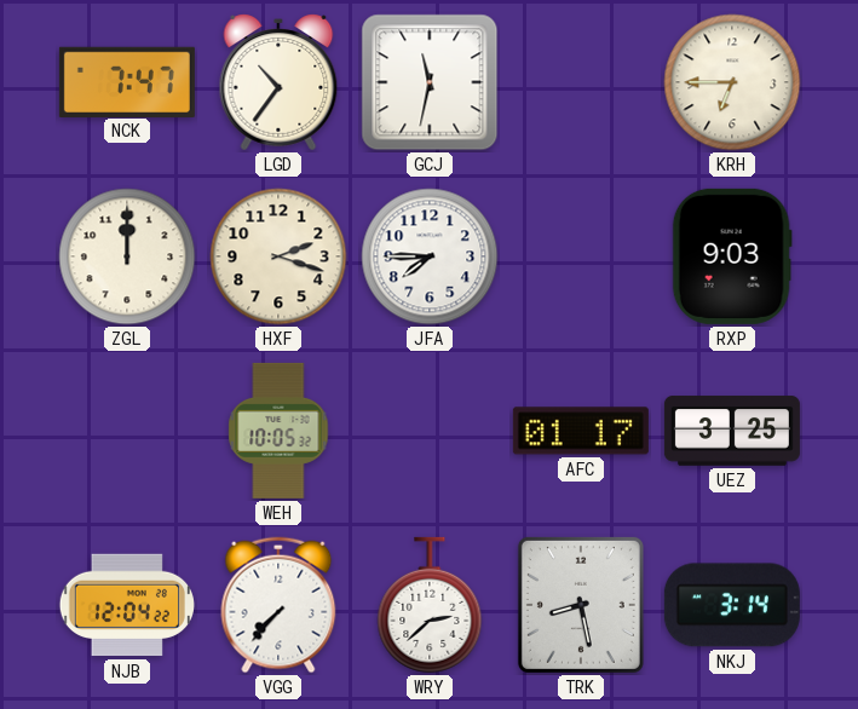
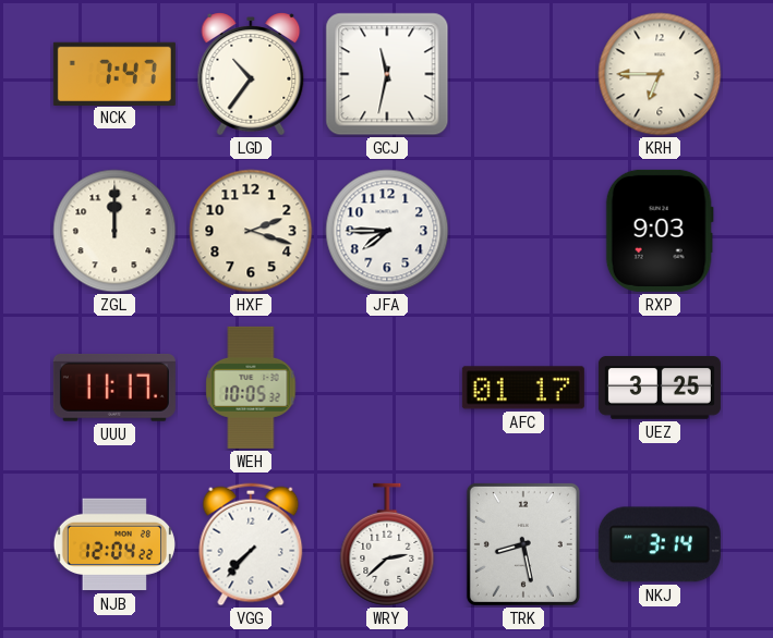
UUU: none -> 11:17 (114, 388)
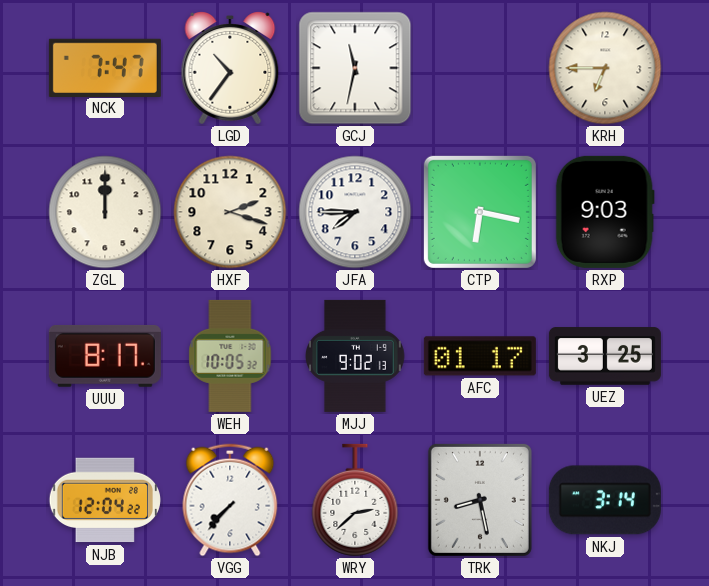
CTP: none -> 6:17 (480, 212)
UUU: 11:17 -> 8:17 (105, 356)
MJJ: none -> 9:02 (356, 356)
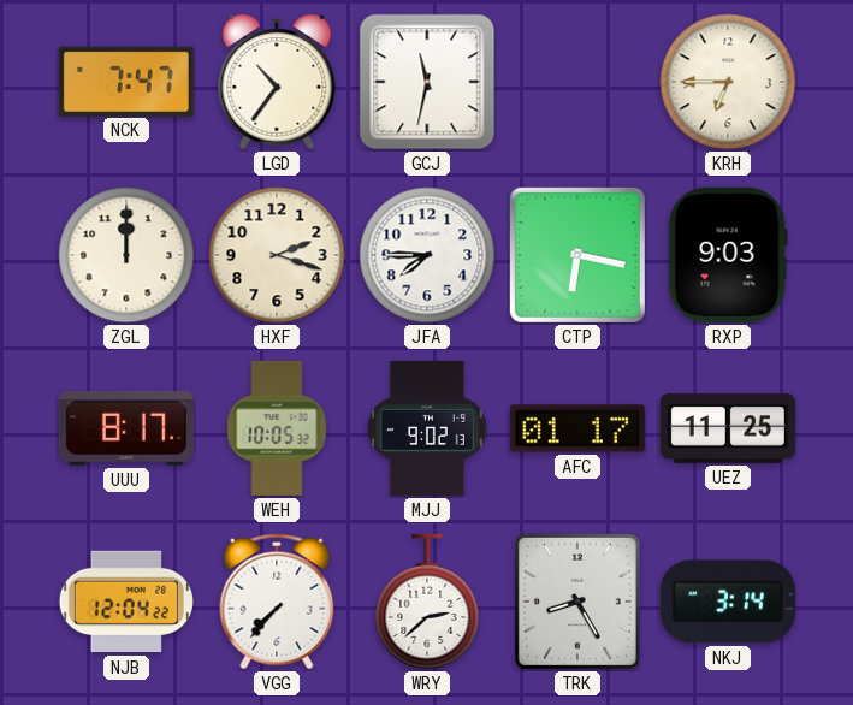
UEZ: 3:25 -> 11:25 (728, 428)
TRK: 8:28 -> 8:25 (577, 602)
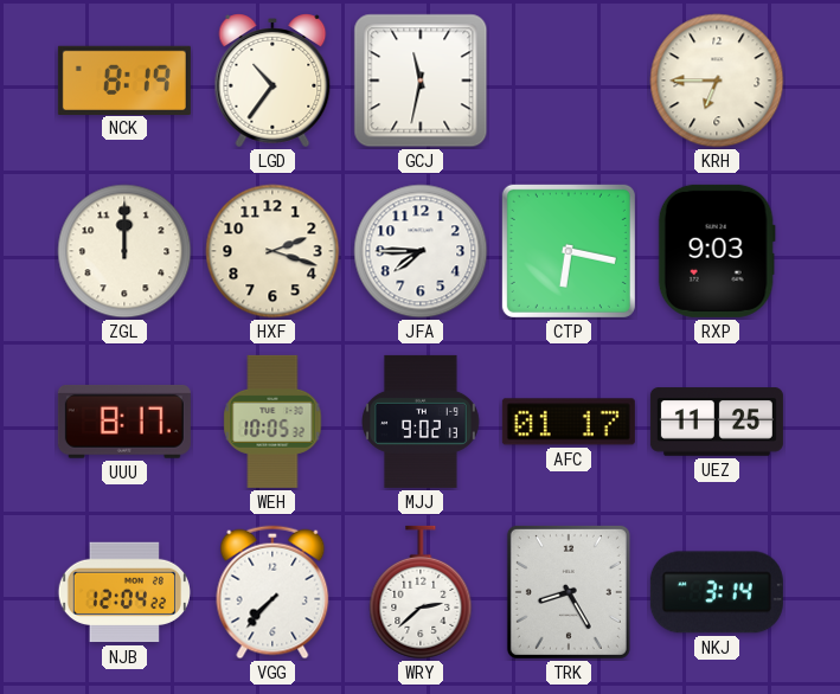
NCK: 7:47 -> 8:19 (124, 79)
